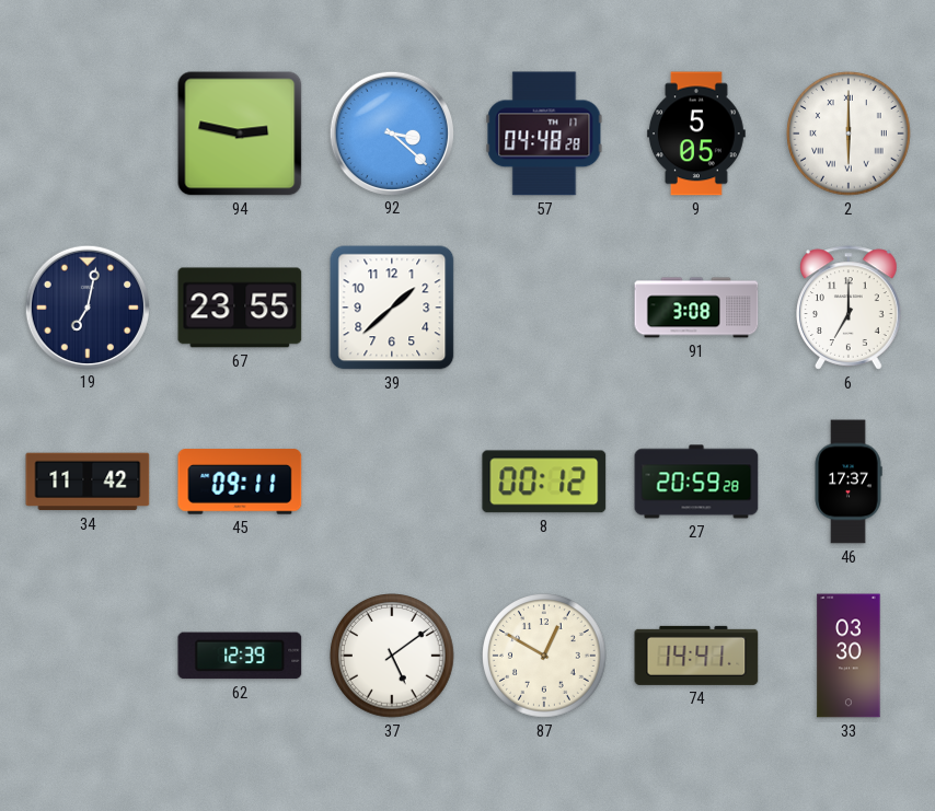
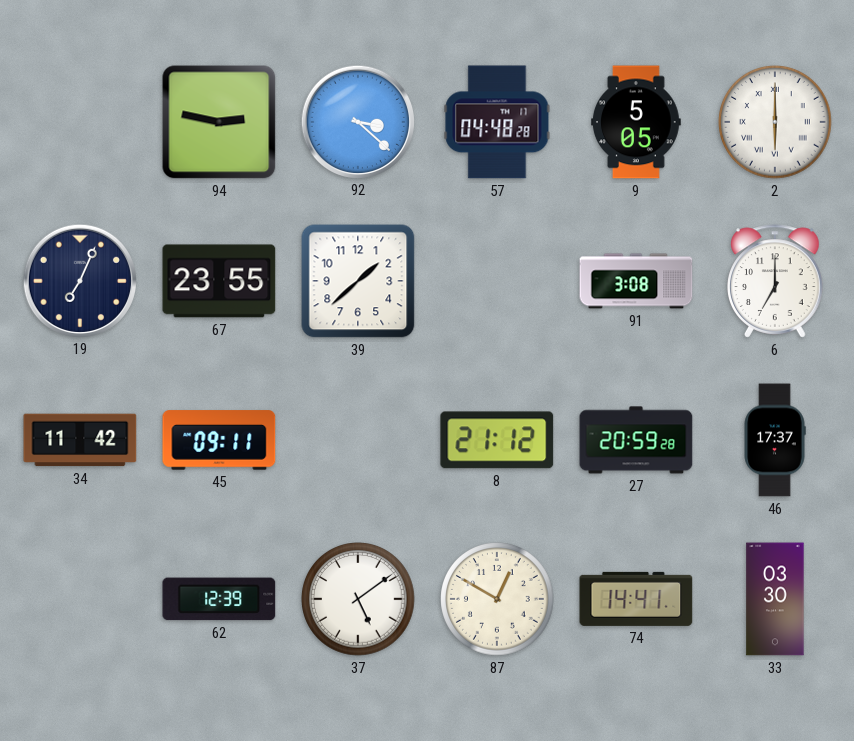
19: 7:02 -> 7:04 (79, 280)
8: 00:12 -> 21:12 (497, 440)
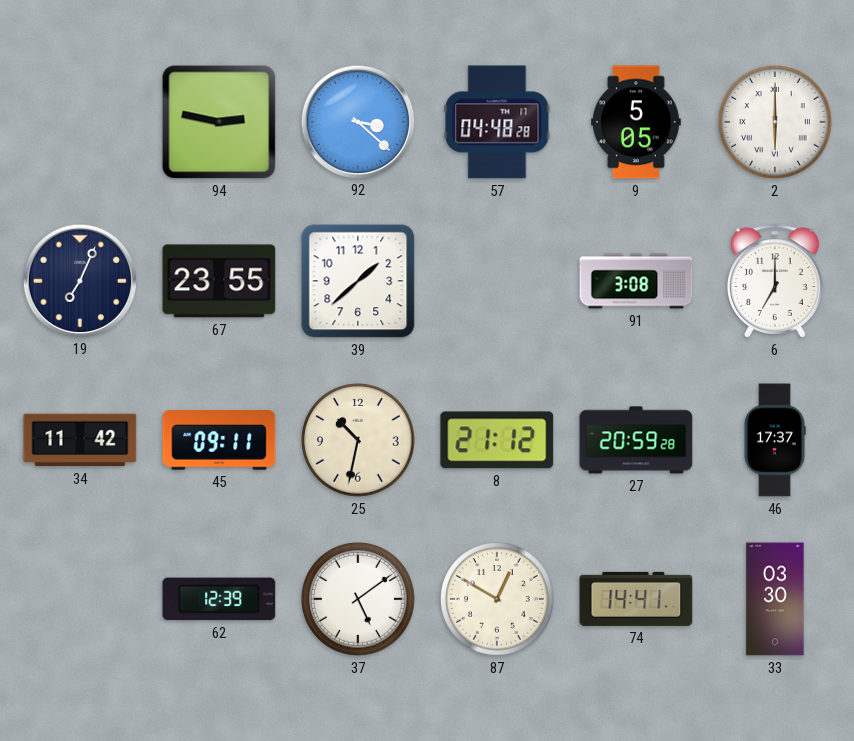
25: none -> 10:32 (358, 440)
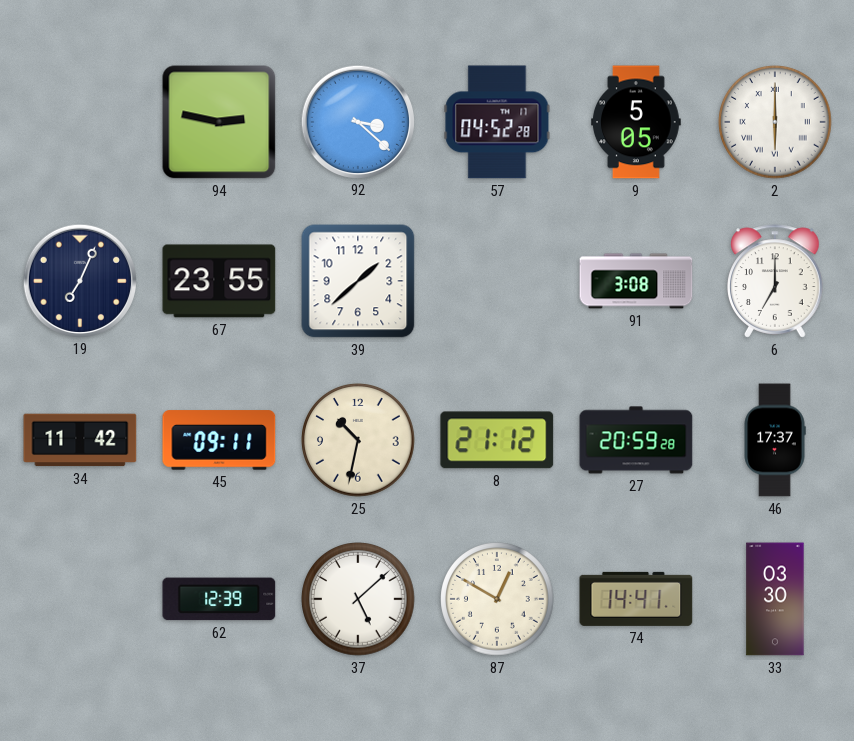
57: 04:48 -> 04:52 (497, 122)
37: 5:09 -> 5:08 (358, 599)
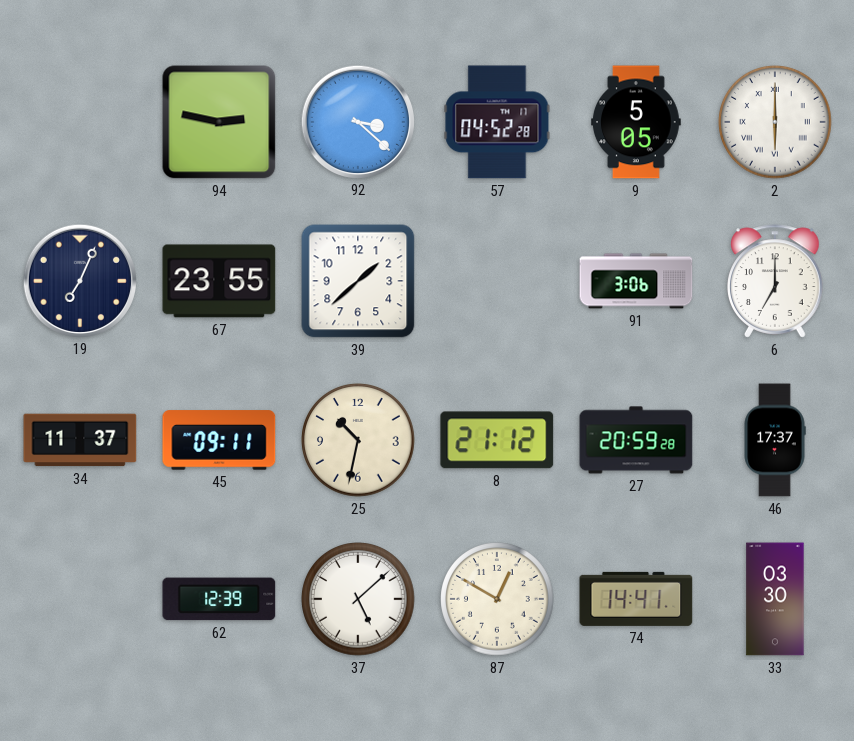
91: 3:08 -> 3:06 (636, 281)
34: 11:42 -> 11:37 (80, 440)
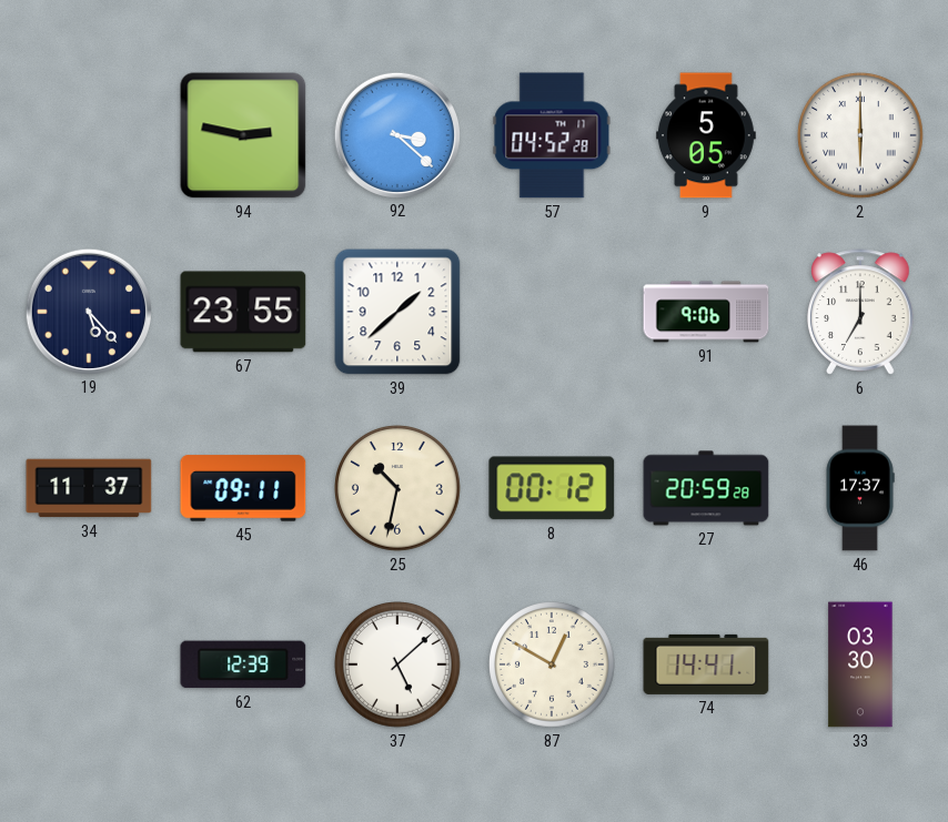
19: 7:04 -> 5:23 (88, 311)
91: 3:06 -> 9:06 (706, 312)
8: 21:12 -> 00:12 (552, 488)
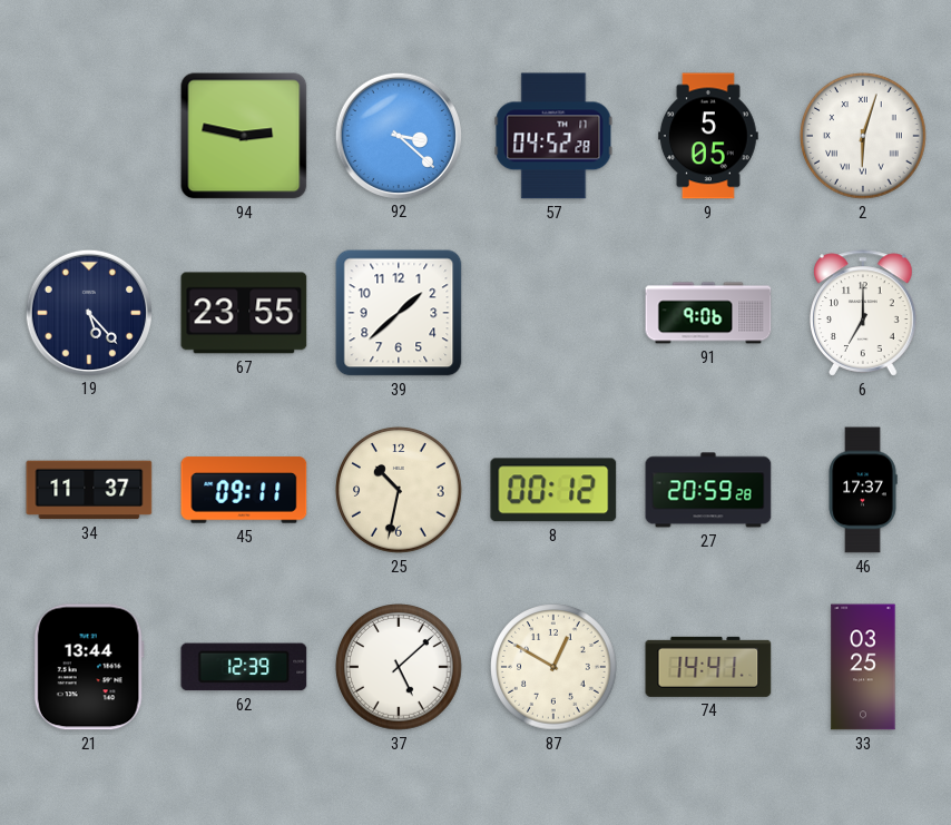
2: 6:00 -> 6:03 (863, 136)
21: none -> 13:44 (89, 667)
33: 03:30 -> 03:25 (863, 667)
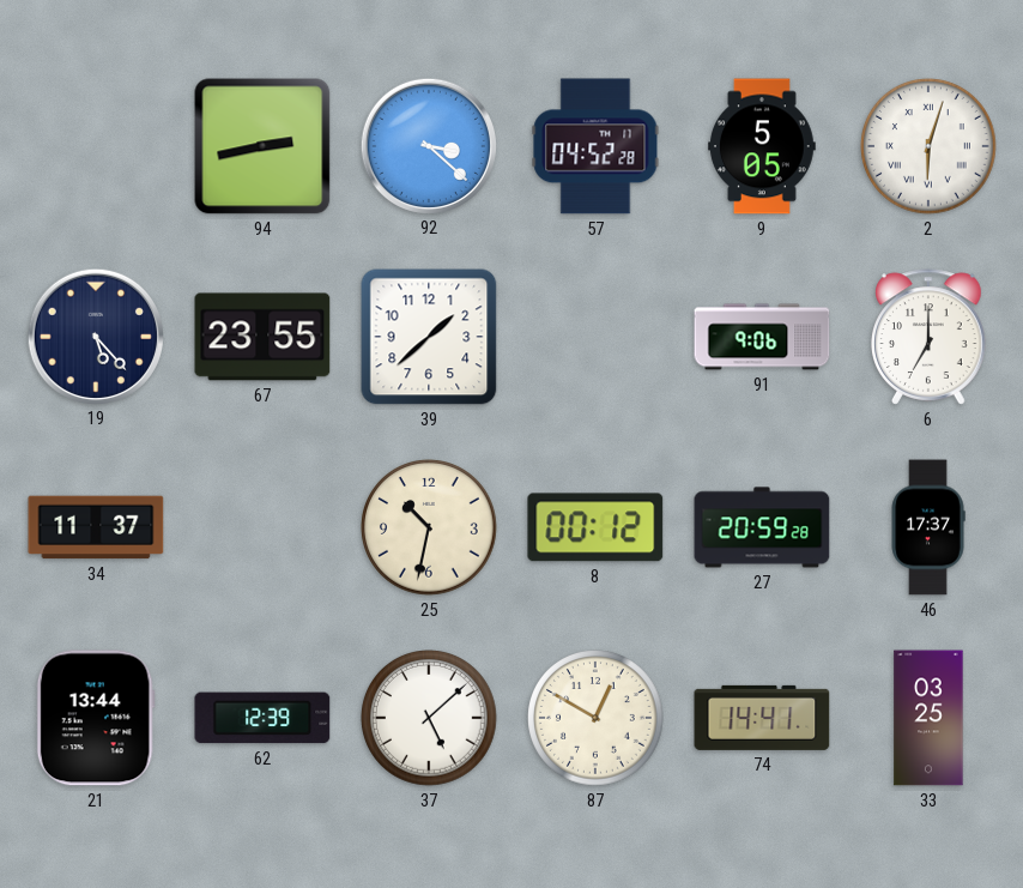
94: 2:47 -> 2:43 (262, 146)
45: 09:11 -> none (244, 490)
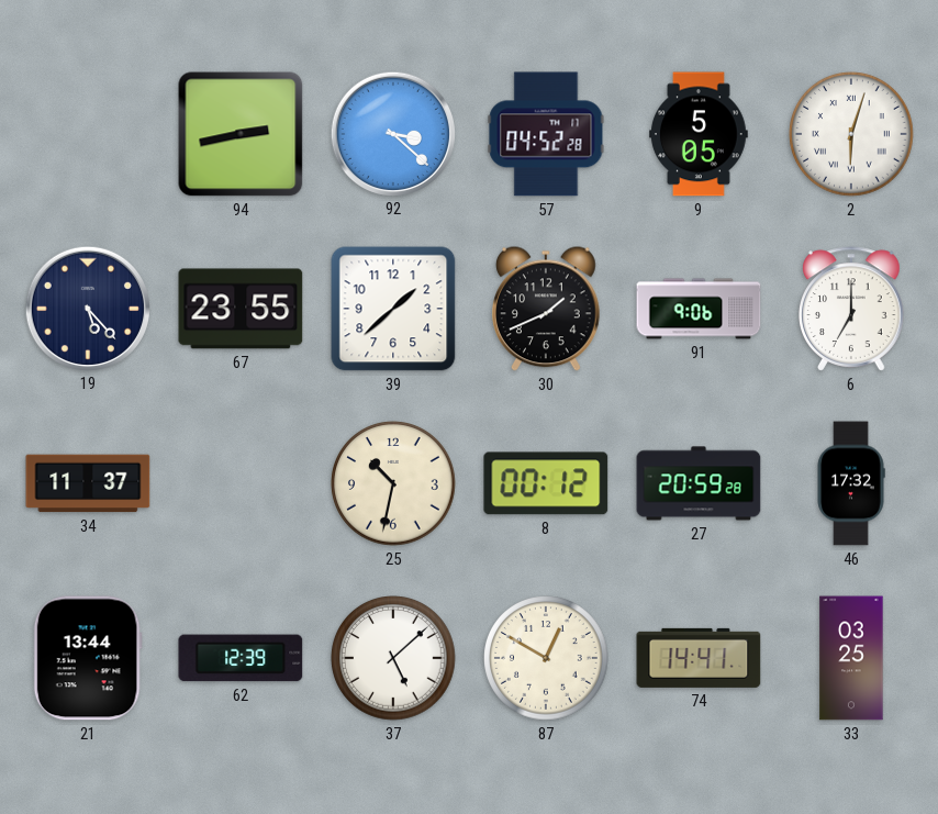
30: none -> 1:41 (547, 309)
46: 17:37 -> 17:32 (851, 483)
